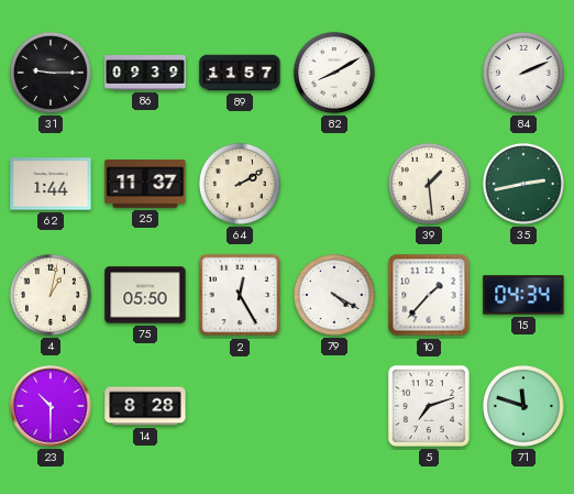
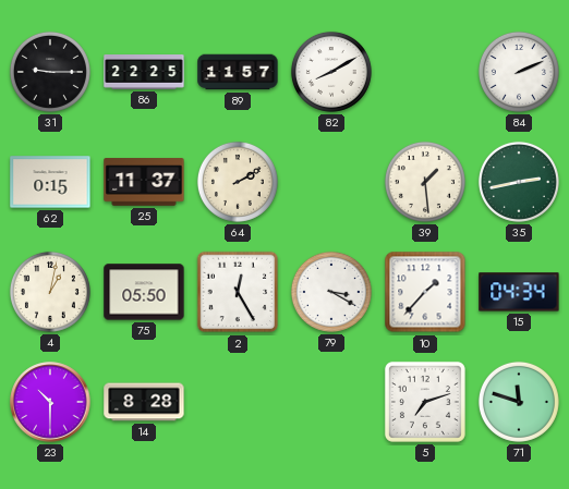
86: 09:39 -> 22:25 (144, 73)
62: 1:44 -> 0:15 (50, 182)
79: 4:20 -> 3:20 (331, 292)
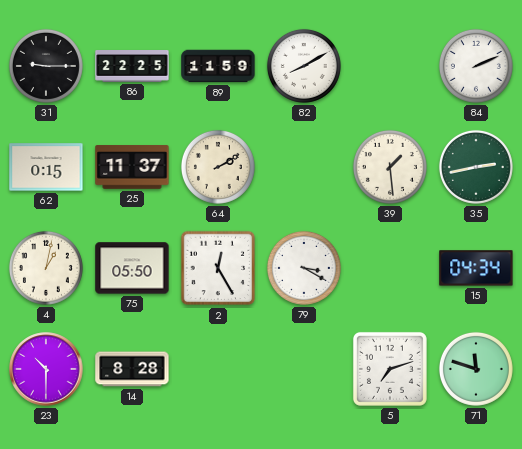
89: 11:57 -> 11:59 (218, 66)
10: 1:37 -> none (425, 292)
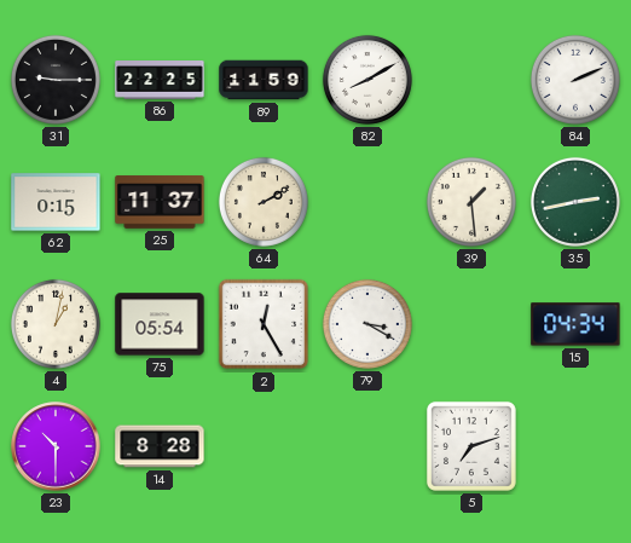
75: 05:50 -> 05:54 (160, 324)
71: 11:48 -> none (476, 369)
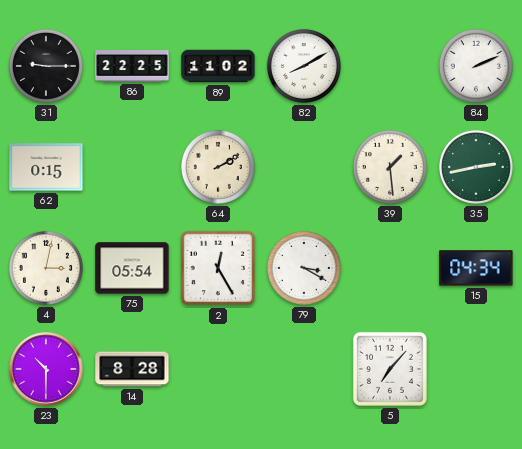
89: 11:59 -> 11:02 (218, 66)
25: 11:37 -> none (160, 202)
4: 1:02 -> 3:02 (46, 268)
5: 7:12 -> 7:07 (390, 369)
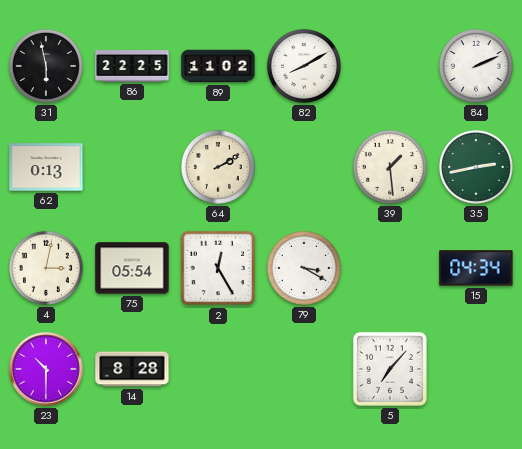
31: 9:15 -> 5:58 (46, 66)
62: 0:15 -> 0:13 (46, 167)
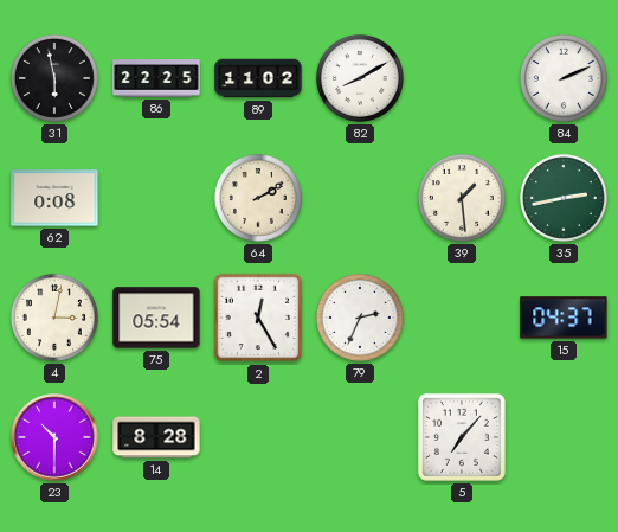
62: 0:13 -> 0:08 (54, 198)
79: 3:20 -> 2:34 (360, 318)
15: 04:34 -> 04:37 (564, 318)
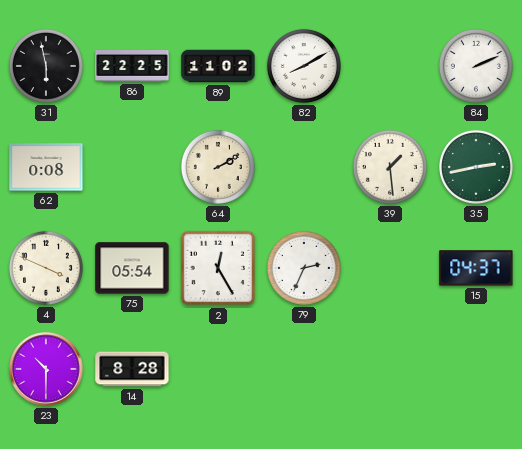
4: 3:02 -> 3:49 (46, 268)
5: 7:07 -> none (462, 437)
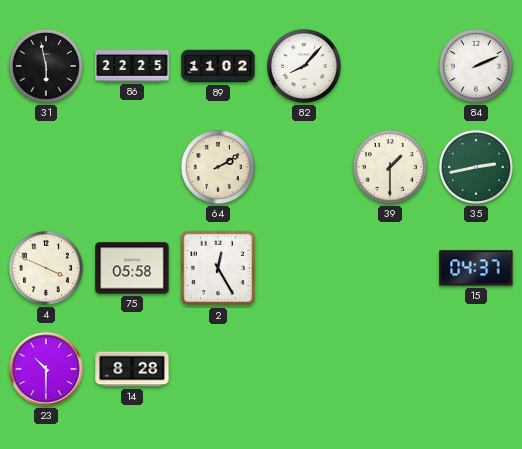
82: 8:10 -> 8:07 (304, 66)
62: 0:08 -> none (46, 167)
39: 1:29 -> 1:30 (390, 167)
75: 05:54 -> 05:58 (132, 268)
79: 2:34 -> none (304, 268)
